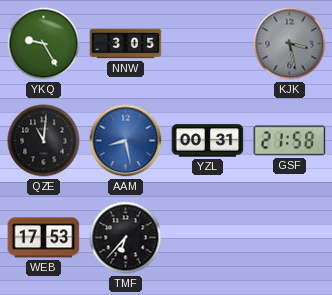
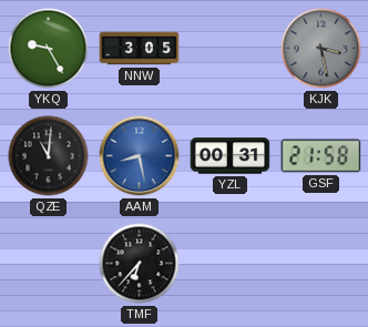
WEB: 17:53 -> none (44, 238)
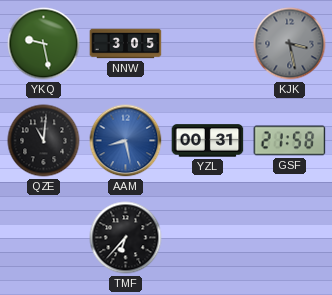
YKQ: 9:25 -> 9:28 (44, 44)
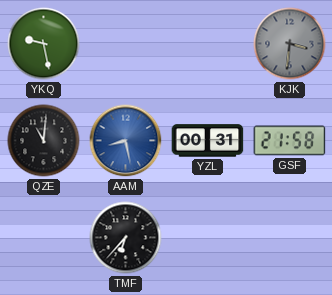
NNW: 3:05 -> none (126, 44)
KJK: 3:28 -> 3:31 (290, 44)
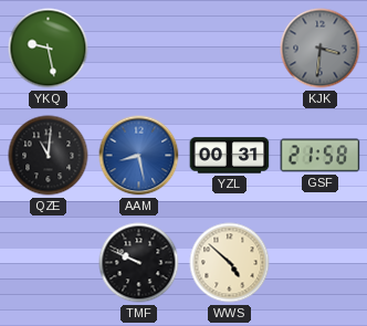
TMF: 6:37 -> 9:49 (139, 263)
WWS: none -> 4:52 (230, 263)
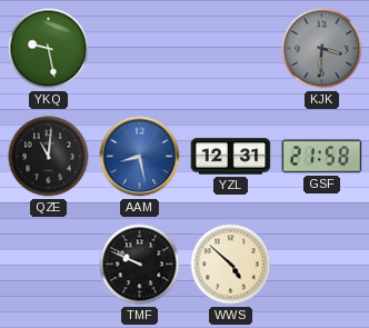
YZL: 00:31 -> 12:31 (231, 157)
